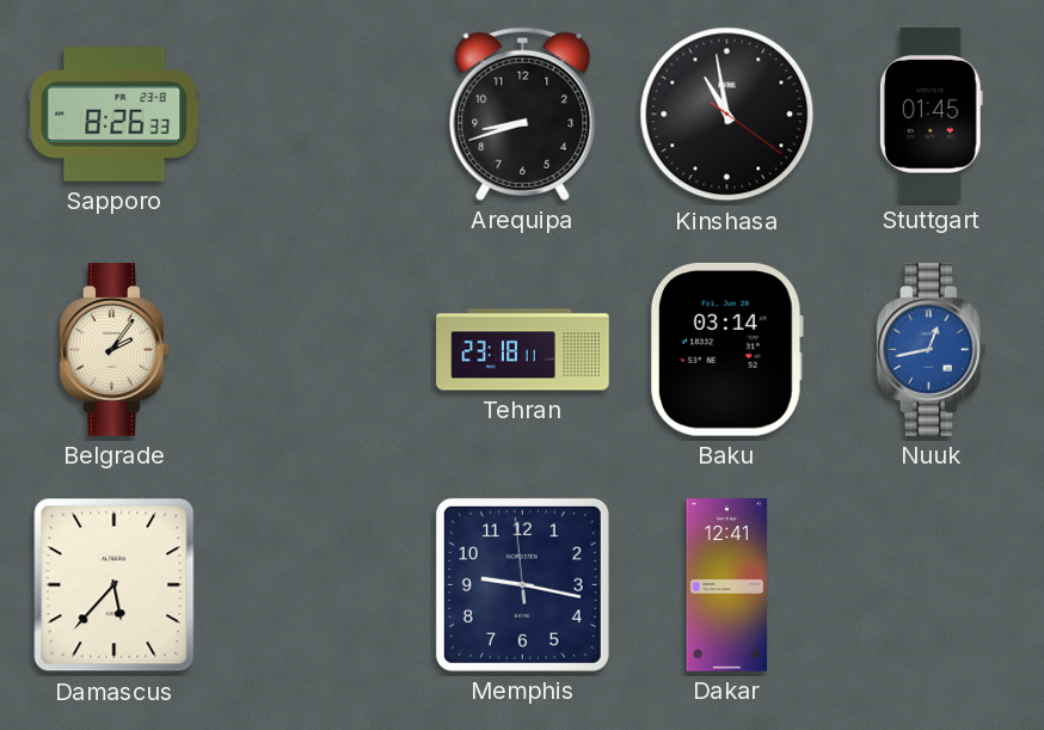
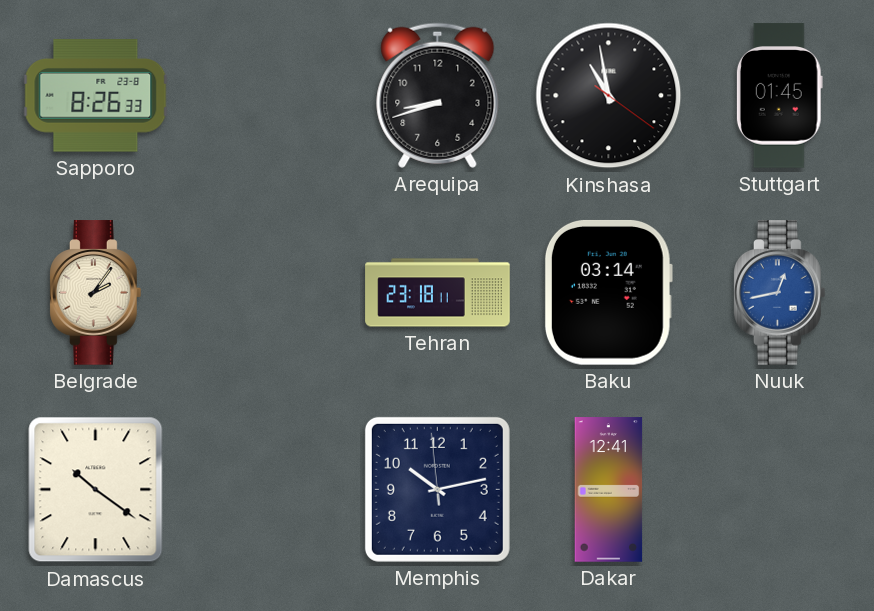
Damascus: 5:37 -> 10:21 (96, 490)
Memphis: 9:16 -> 10:12 (437, 489)
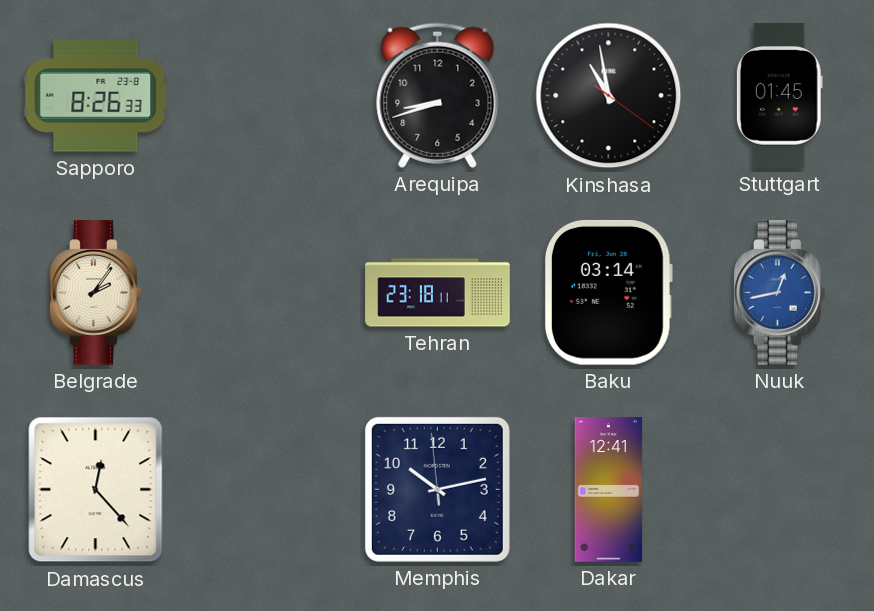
Damascus: 10:21 -> 12:23 (96, 490)
